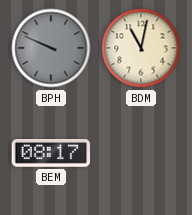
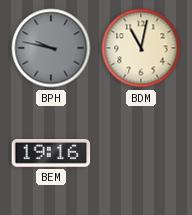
BPH: 9:49 -> 9:47 (51, 48)
BEM: 08:17 -> 19:16 (51, 154)
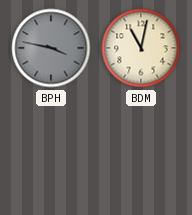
BPH: 9:47 -> 3:47 (51, 48)
BEM: 19:16 -> none (51, 154)
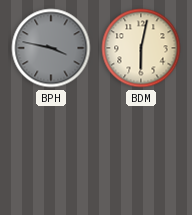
BDM: 11:02 -> 6:02 (141, 48)
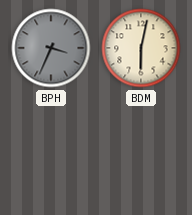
BPH: 3:47 -> 3:34 (51, 48)
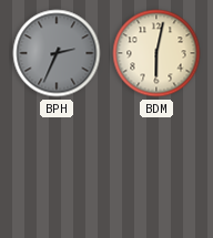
BPH: 3:34 -> 2:34 (57, 53)
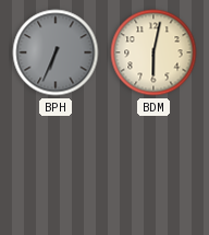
BPH: 2:34 -> 6:34 (56, 52)
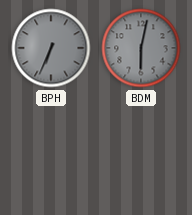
BDM dial: cream -> grey (141, 48)
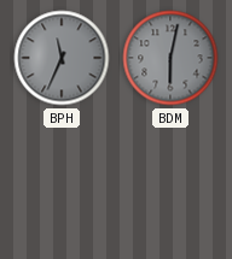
BPH: 6:34 -> 11:34 (62, 58)
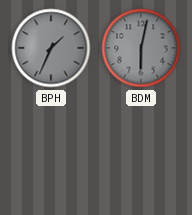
BPH: 11:34 -> 1:34 (51, 48)
